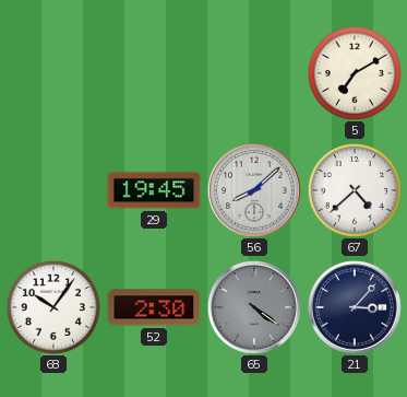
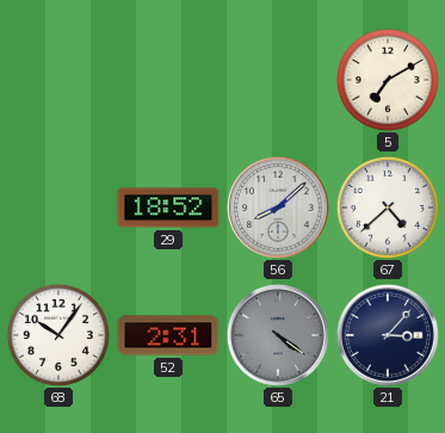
29: 19:45 -> 18:52 (168, 208)
52: 2:30 -> 2:31 (168, 335)
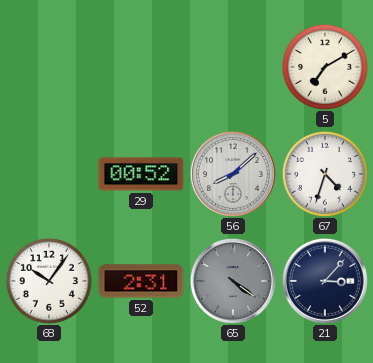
29: 18:52 -> 00:52 (141, 174)
67: 4:38 -> 4:33 (325, 174)
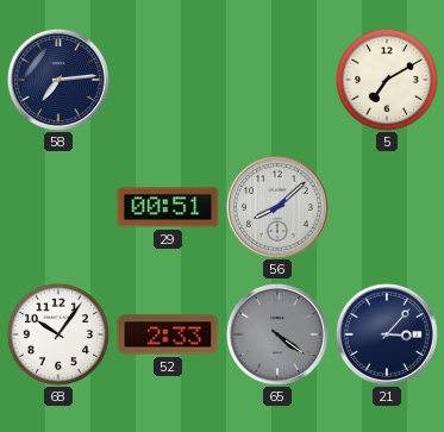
58: none -> 7:14 (58, 80)
29: 00:52 -> 00:51 (168, 207)
67: 4:33 -> none (325, 174)
52: 2:31 -> 2:33 (168, 334)
